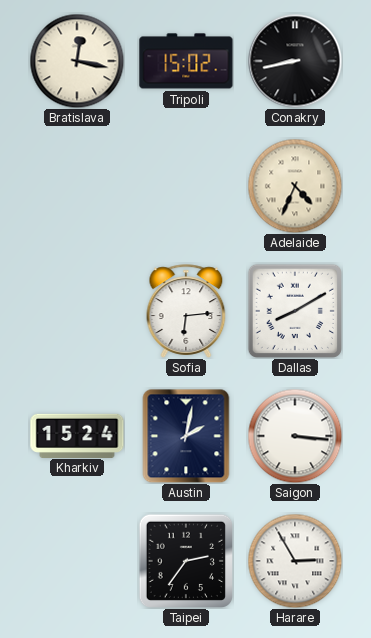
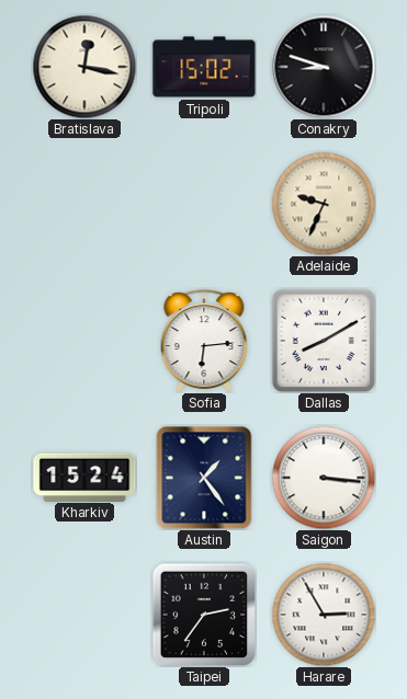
Conakry: 8:43 -> 8:48 (324, 67)
Adelaide: 4:34 -> 9:34 (324, 204)
Austin: 2:02 -> 1:24 (204, 478)
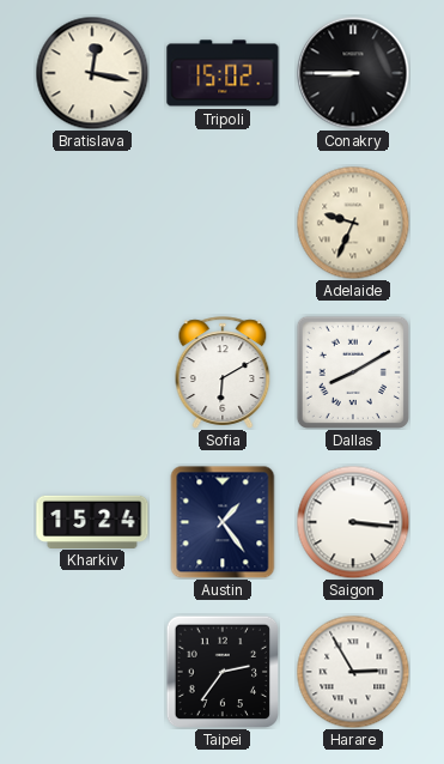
Conakry: 8:48 -> 8:45 (353, 73)
Sofia: 6:14 -> 6:10 (223, 372)
